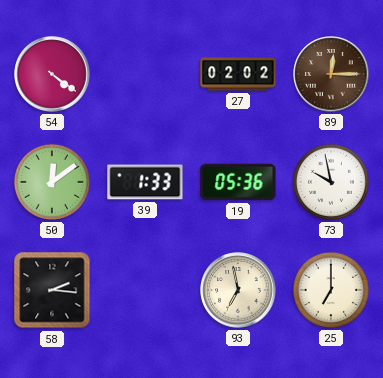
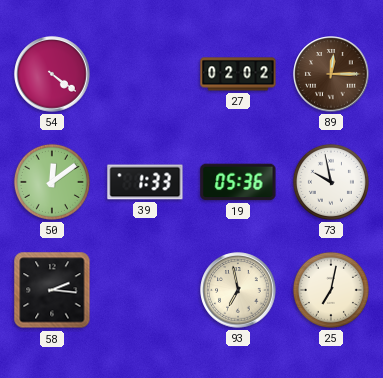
25: 7:00 -> 7:02 (331, 290)
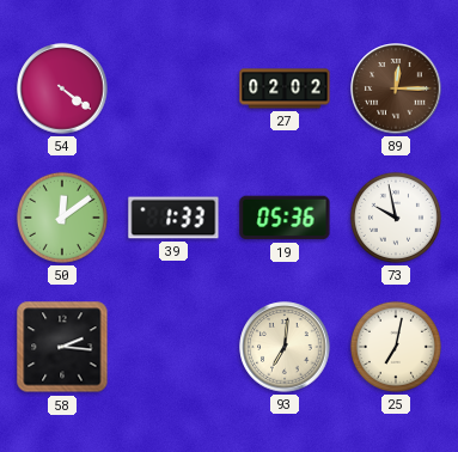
93: 6:58 -> 7:01 (285, 347)
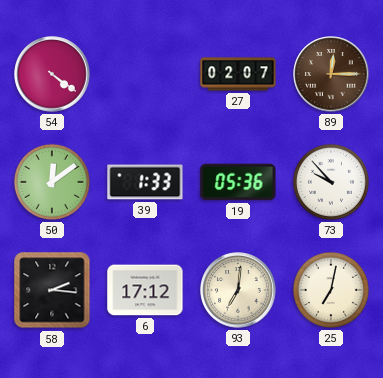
27: 02:02 -> 02:07 (238, 74)
73: 9:58 -> 9:53 (331, 182)
6: none -> 17:12 (145, 290)
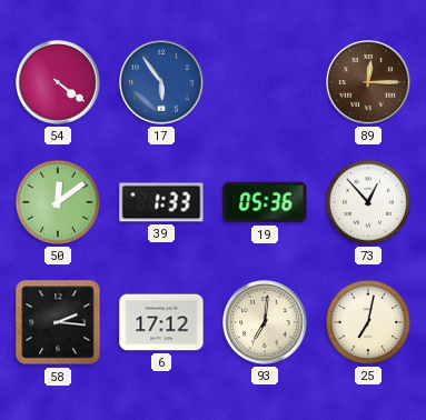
17: none -> 5:54 (161, 82)
27: 02:07 -> none (238, 74)
73: 9:53 -> 12:53 (368, 202)
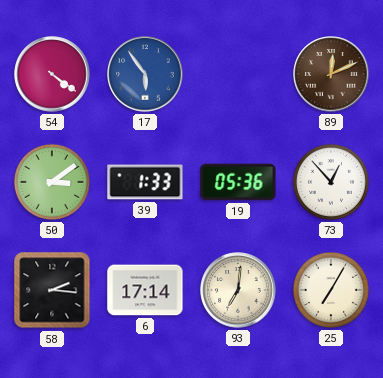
89: 12:15 -> 12:11 (331, 74)
50: 12:09 -> 3:09 (52, 182)
6: 17:12 -> 17:14 (145, 290)
25: 7:02 -> 7:05 (331, 290)
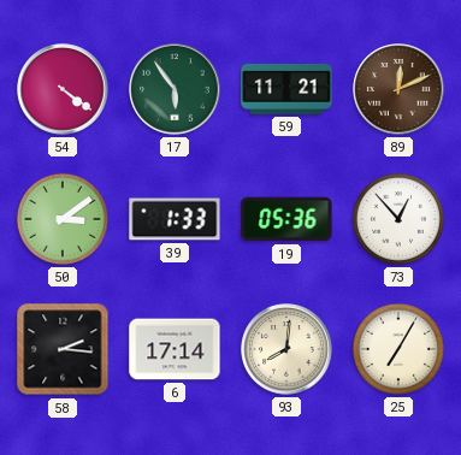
17 dial: blue -> green (175, 89)
59: none -> 11:21 (286, 89)
93: 7:01 -> 8:01 (286, 349)
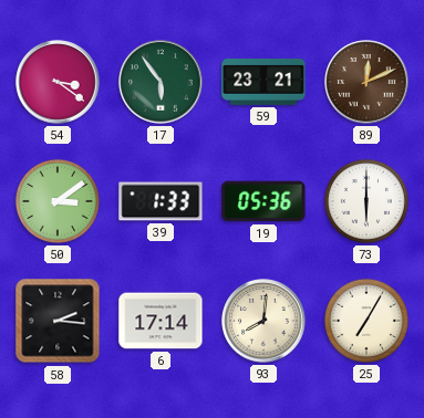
54: 4:21 -> 3:21 (58, 82)
59: 11:21 -> 23:21 (263, 82)
73: 12:53 -> 6:00 (366, 201)
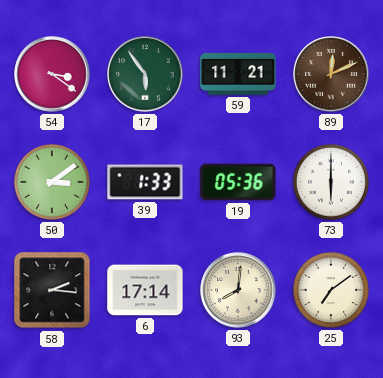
59: 23:21 -> 11:21 (238, 74)
25: 7:05 -> 7:09 (331, 290)
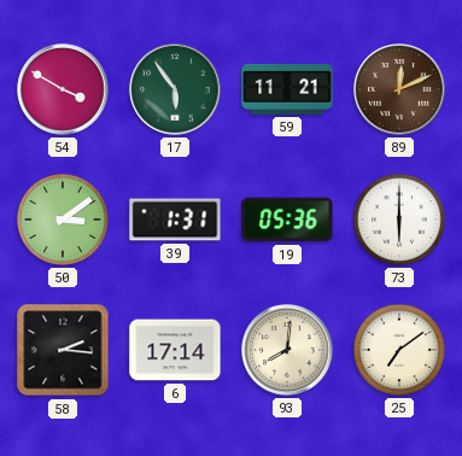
54: 3:21 -> 3:50 (63, 89)
39: 1:33 -> 1:31 (175, 220)
